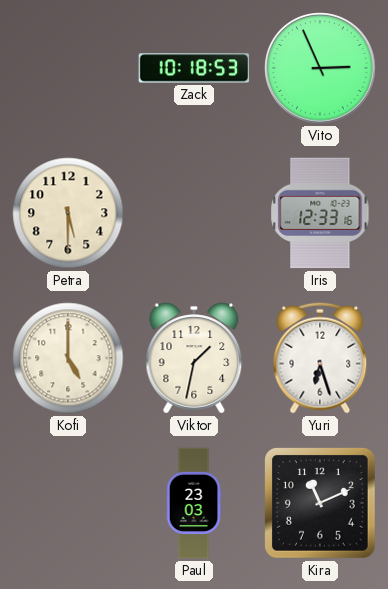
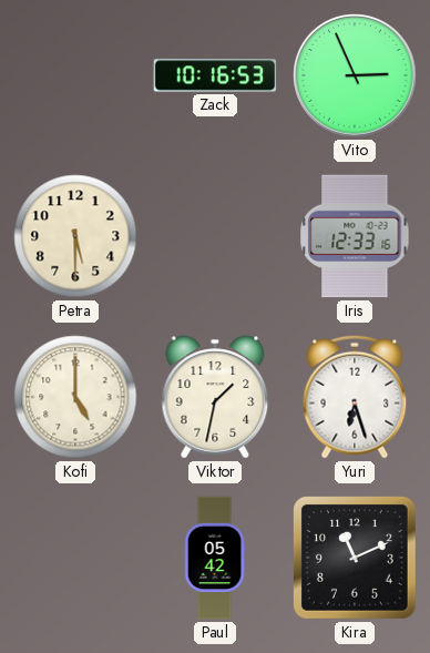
Zack: 10:18 -> 10:16 (215, 75)
Paul: 23:03 -> 05:42 (215, 558)
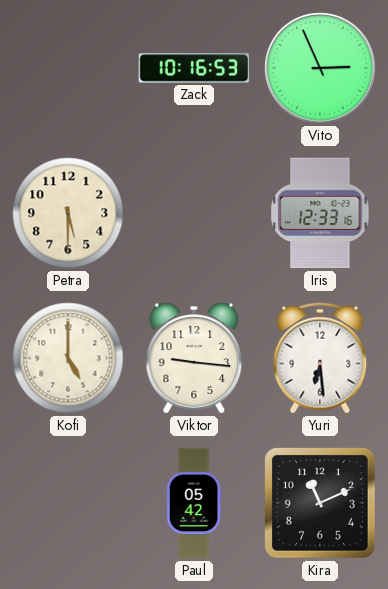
Viktor: 1:32 -> 9:16 (194, 358)
Yuri: 6:27 -> 6:29 (320, 358)
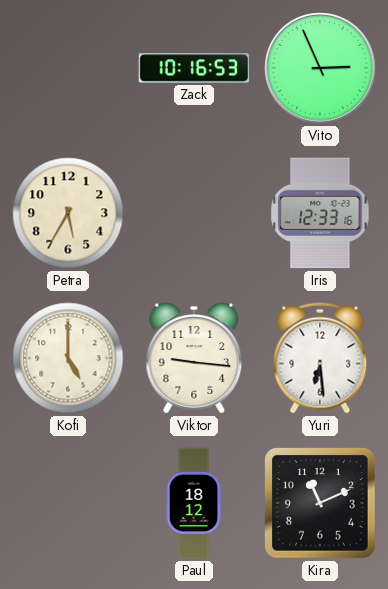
Petra: 5:30 -> 5:35 (68, 213)
Paul: 05:42 -> 18:12 (194, 503)
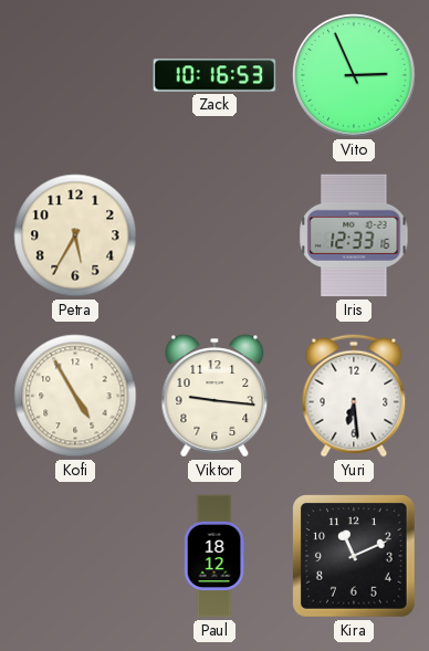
Kofi: 5:00 -> 4:55 (75, 396)
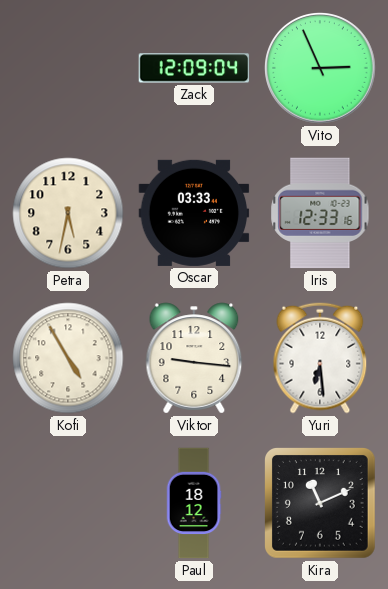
Zack: 10:16 -> 12:09 (194, 68)
Petra: 5:35 -> 5:32 (68, 213)
Oscar: none -> 03:33 (194, 213)
